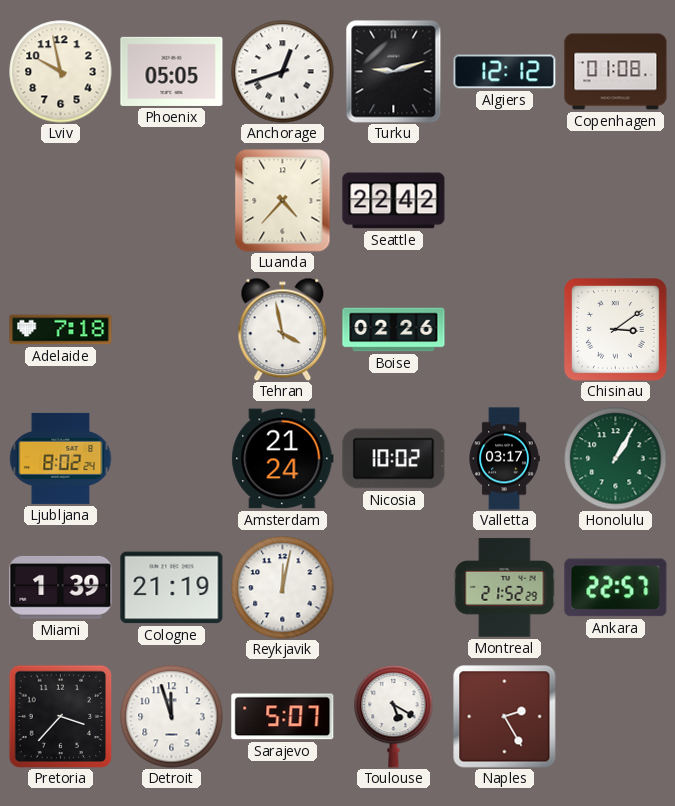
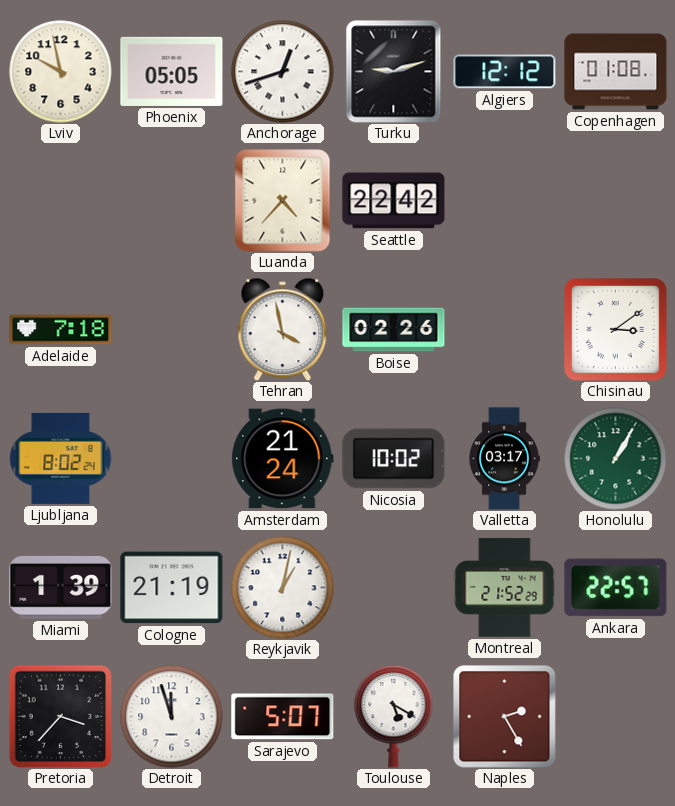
Reykjavik: 12:02 -> 1:02 (283, 588)
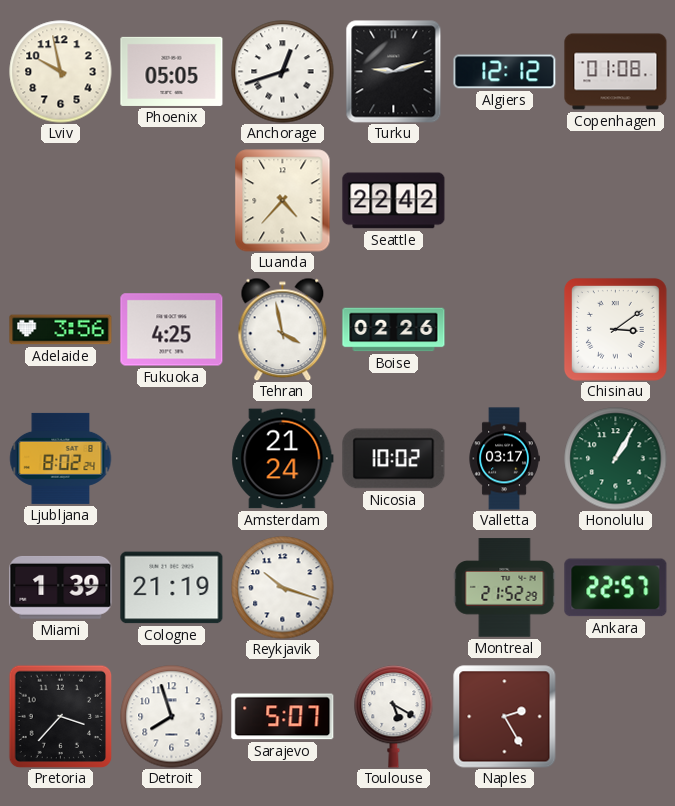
Adelaide: 7:18 -> 3:56 (61, 330)
Fukuoka: none -> 4:25 (172, 330)
Reykjavik: 1:02 -> 10:18 (283, 588)
Detroit: 11:57 -> 7:57 (172, 717)
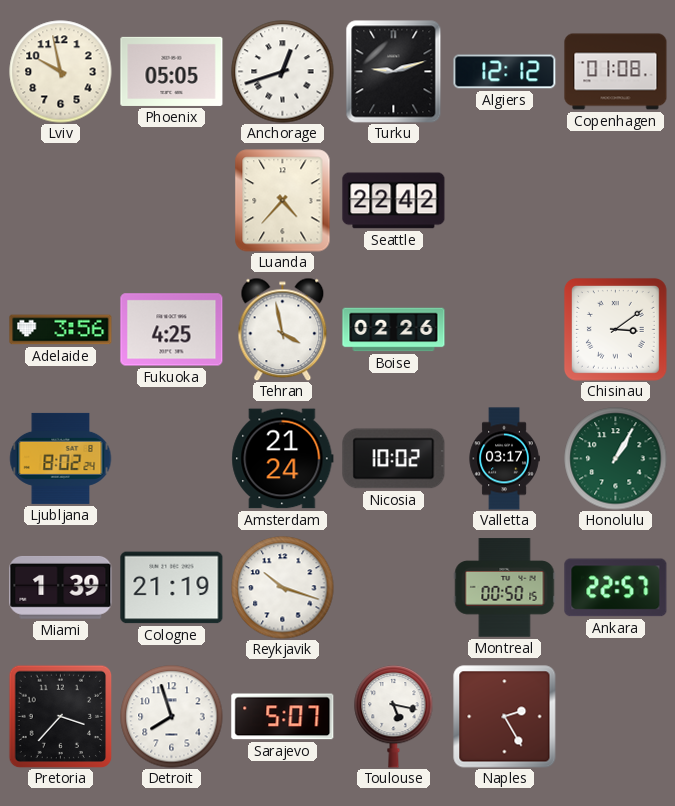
Montreal: 21:52 -> 00:50 (505, 588)
Toulouse: 5:20 -> 5:17 (394, 717)
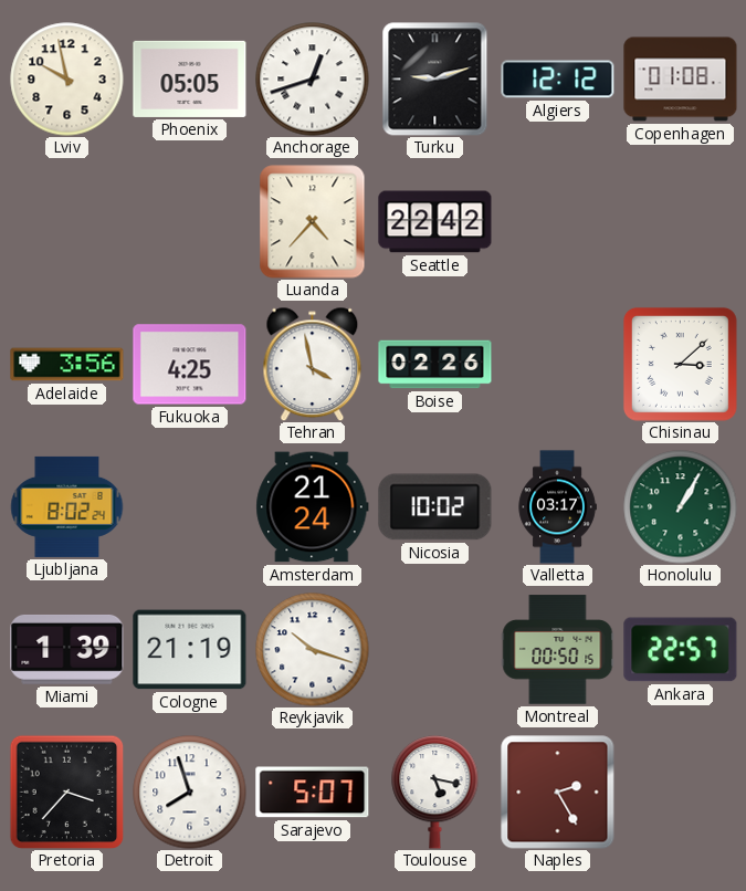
Chisinau: 3:09 -> 3:08 (680, 364)
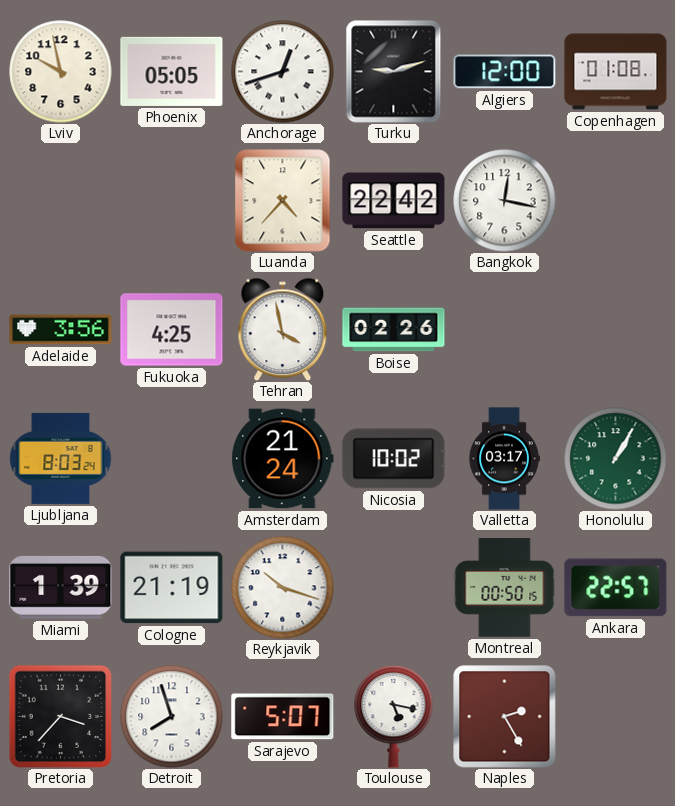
Algiers: 12:12 -> 12:00 (505, 72)
Bangkok: none -> 12:17 (505, 201)
Chisinau: 3:08 -> none (680, 364)
Ljubljana: 8:02 -> 8:03 (61, 458)
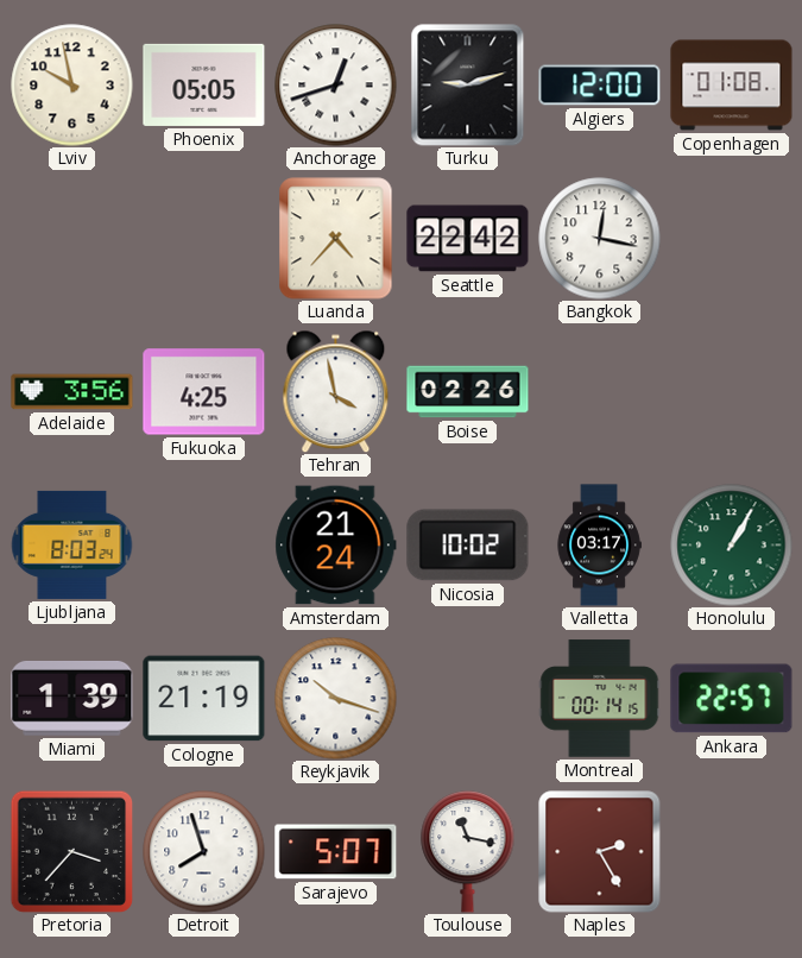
Montreal: 00:50 -> 00:14 (600, 699)
Toulouse: 5:17 -> 11:17 (468, 852)
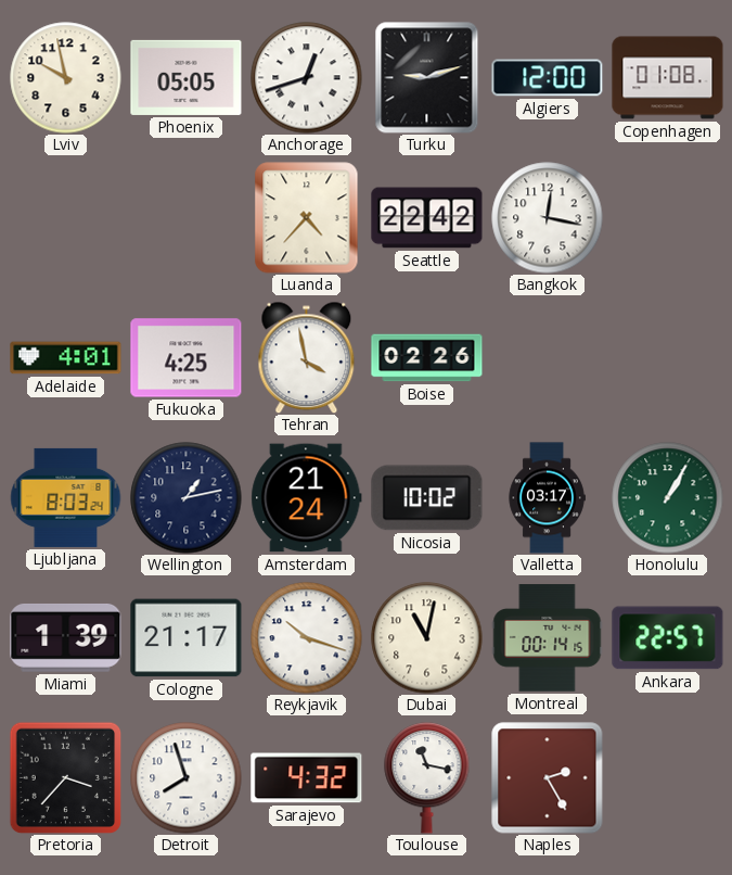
Adelaide: 3:56 -> 4:01 (66, 358)
Wellington: none -> 1:13 (187, 498)
Cologne: 21:19 -> 21:17 (187, 638)
Dubai: none -> 11:02 (427, 638)
Sarajevo: 5:07 -> 4:32 (307, 778)
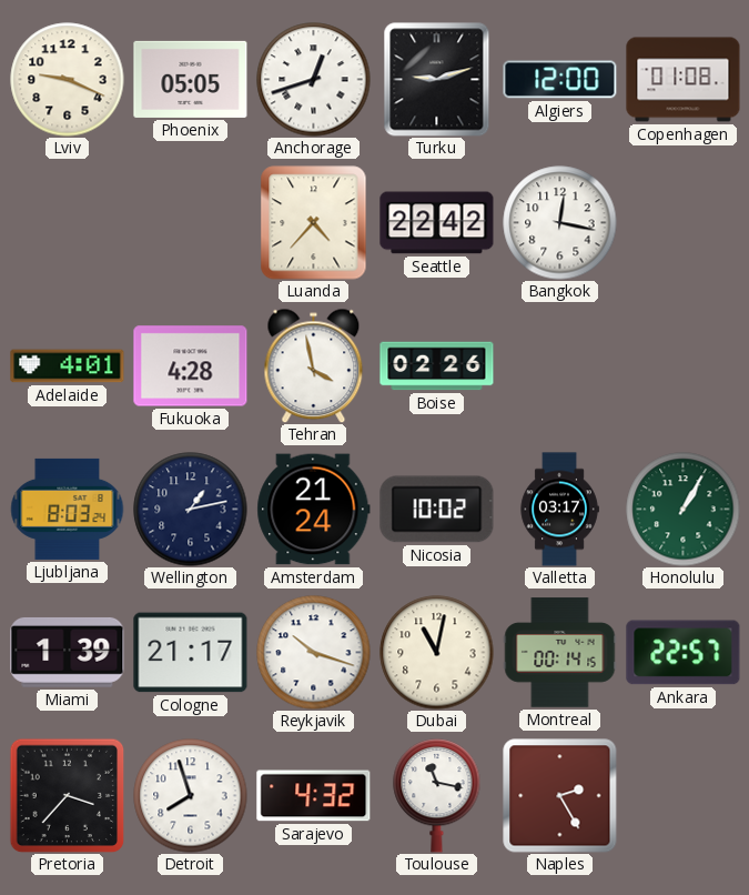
Lviv: 9:58 -> 9:19 (68, 80)
Fukuoka: 4:25 -> 4:28 (191, 366)
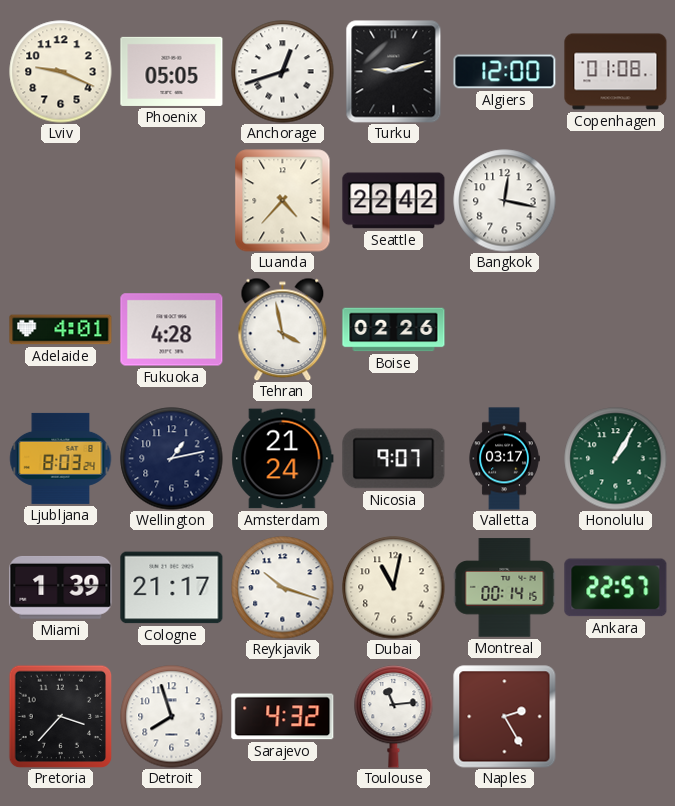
Nicosia: 10:02 -> 9:07 (394, 459)
Toulouse: 11:17 -> 11:14 (394, 717)
